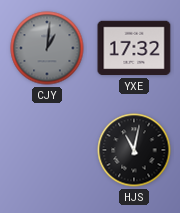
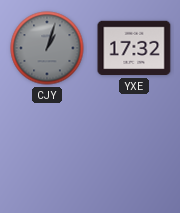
CJY: 1:01 -> 1:03 (47, 48)
HJS: 11:02 -> none (134, 150)
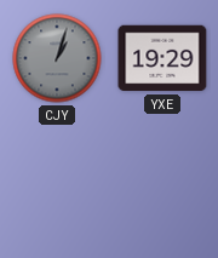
YXE: 17:32 -> 19:29 (162, 58)
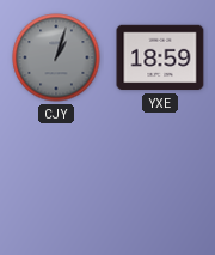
YXE: 19:29 -> 18:59 (160, 57)
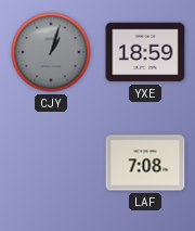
LAF: none -> 7:08 (145, 163)
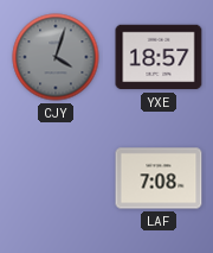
CJY: 1:03 -> 4:03 (56, 57)
YXE: 18:59 -> 18:57 (159, 57)
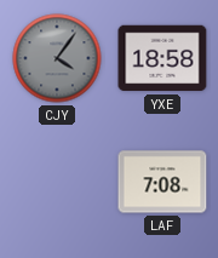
CJY: 4:03 -> 4:06 (57, 58)
YXE: 18:57 -> 18:58 (162, 58)
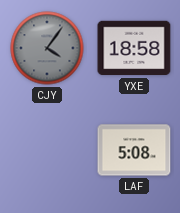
LAF: 7:08 -> 5:08 (134, 150)
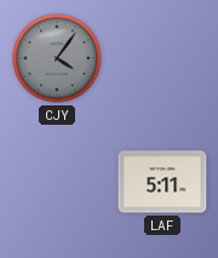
YXE: 18:58 -> none (134, 48)
LAF: 5:08 -> 5:11 (162, 182)
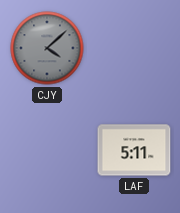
CJY: 4:06 -> 4:08 (47, 48)
